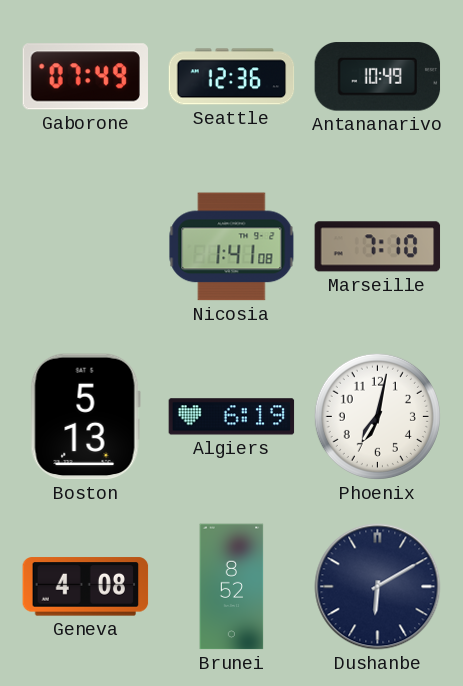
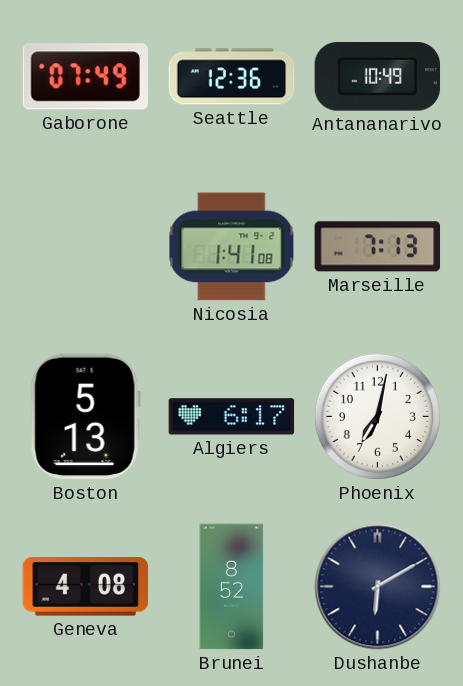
Marseille: 7:10 -> 7:13 (378, 247)
Algiers: 6:19 -> 6:17 (232, 417)
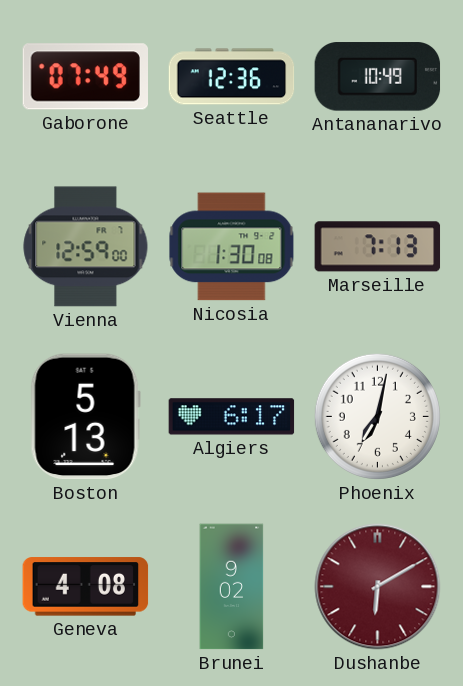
Vienna: none -> 12:59 (86, 247)
Nicosia: 1:41 -> 1:30 (232, 247)
Brunei: 8:52 -> 9:02 (232, 587)
Dushanbe dial: navy -> burgundy (378, 587)
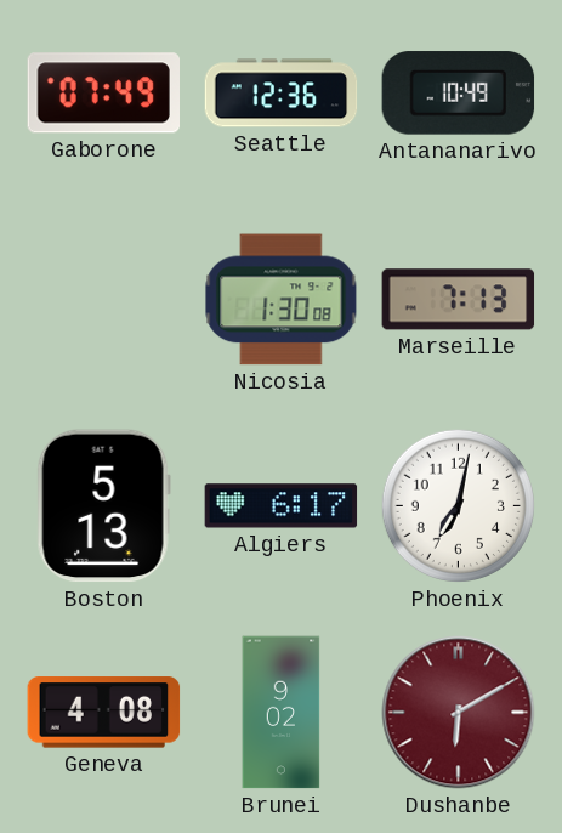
Vienna: 12:59 -> none (86, 247)
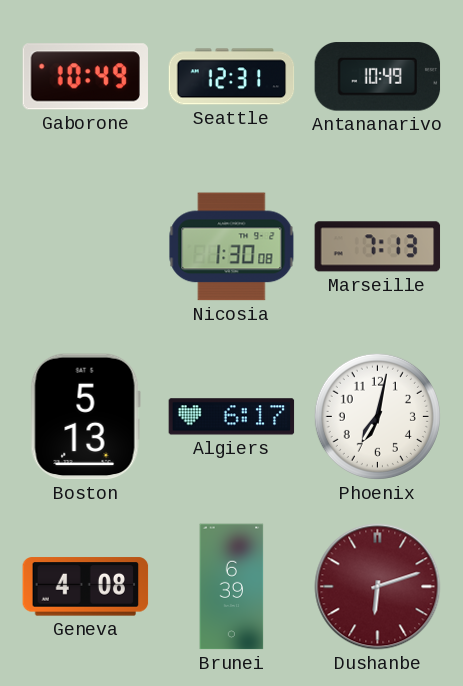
Gaborone: 07:49 -> 10:49 (85, 77)
Seattle: 12:36 -> 12:31 (232, 77)
Brunei: 9:02 -> 6:39 (232, 587)
Dushanbe: 6:10 -> 6:12 (378, 587)
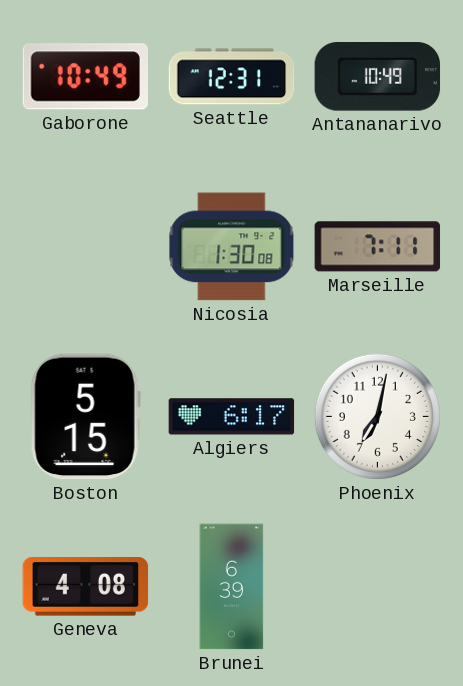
Marseille: 7:13 -> 7:11 (378, 247)
Boston: 5:13 -> 5:15 (85, 417)
Dushanbe: 6:12 -> none (378, 587)
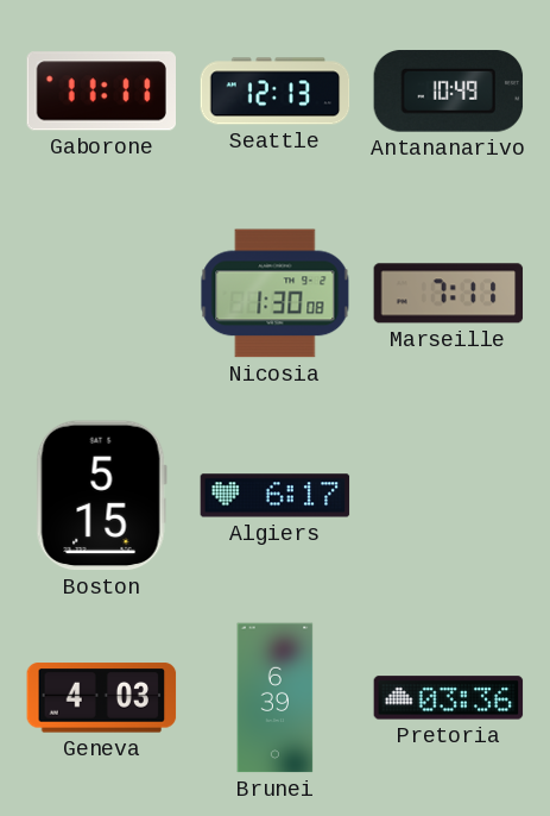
Gaborone: 10:49 -> 11:11 (101, 92)
Seattle: 12:31 -> 12:13 (276, 92)
Phoenix: 7:02 -> none (377, 416)
Geneva: 4:08 -> 4:03 (102, 698)
Pretoria: none -> 03:36 (449, 698)
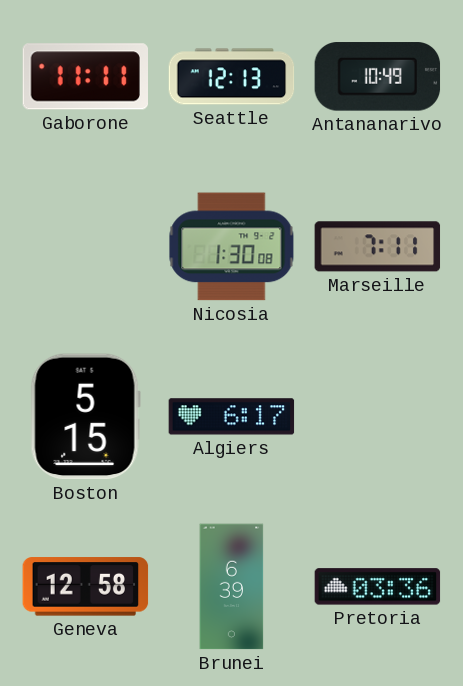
Geneva: 4:03 -> 12:58 (86, 587)
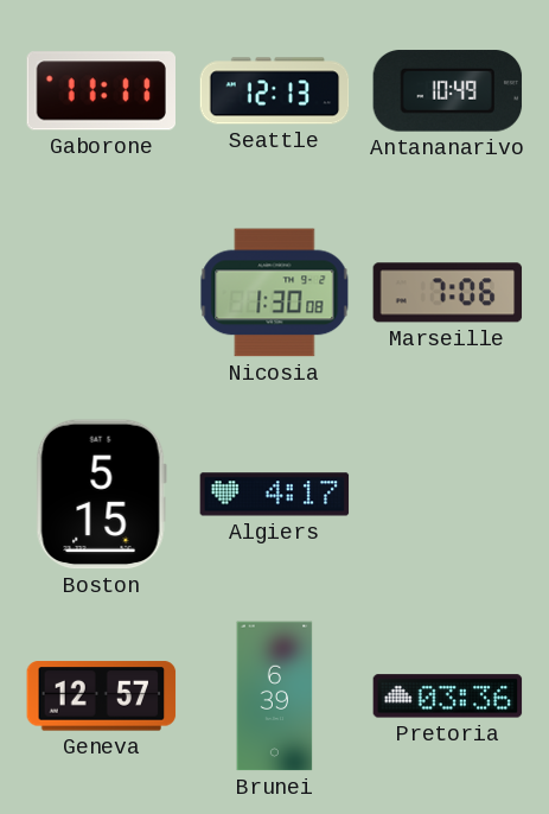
Marseille: 7:11 -> 7:06 (448, 293)
Algiers: 6:17 -> 4:17 (275, 495)
Geneva: 12:58 -> 12:57 (102, 697)
